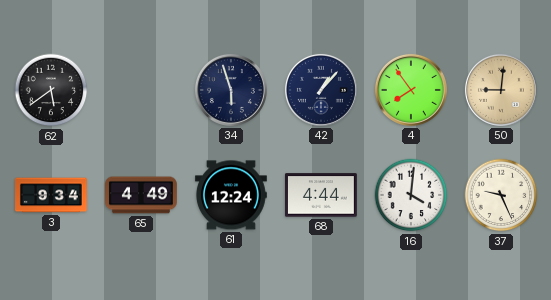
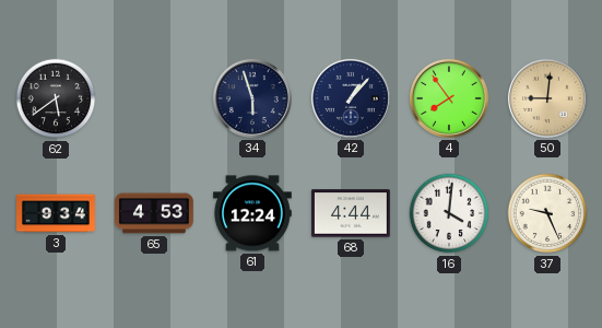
65: 4:49 -> 4:53 (155, 213)
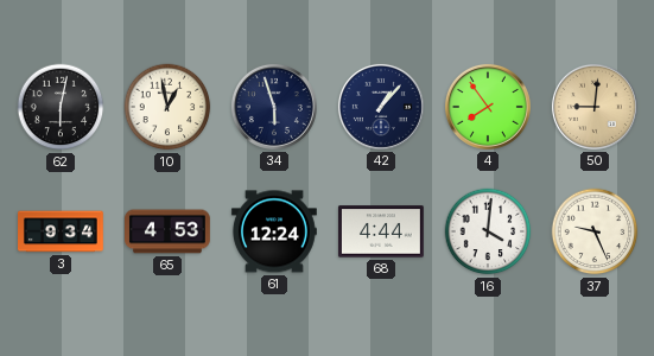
62: 5:39 -> 6:02 (61, 107)
10: none -> 12:58 (167, 107)
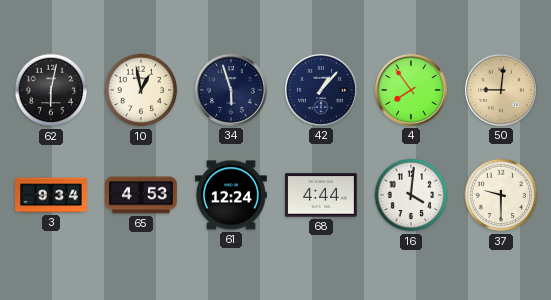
37: 9:26 -> 9:30 (501, 195)
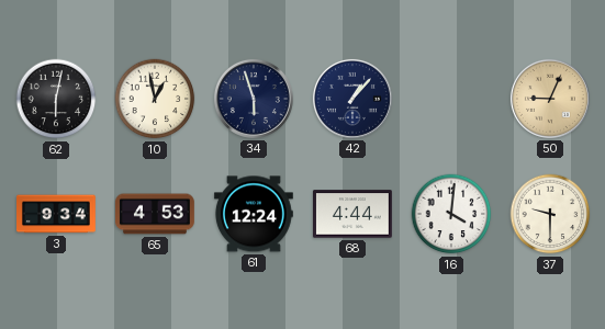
4: 7:54 -> none (411, 90)
50: 9:01 -> 9:04 (550, 99)
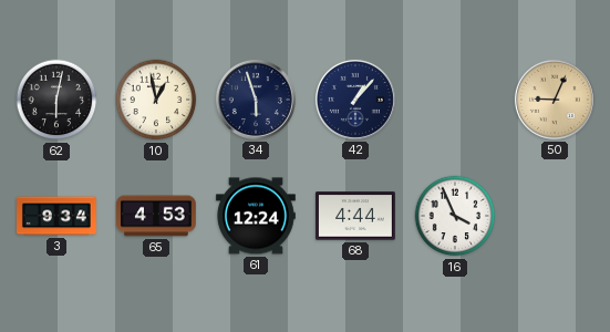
16: 4:01 -> 3:56 (455, 216)
37: 9:30 -> none (550, 214)
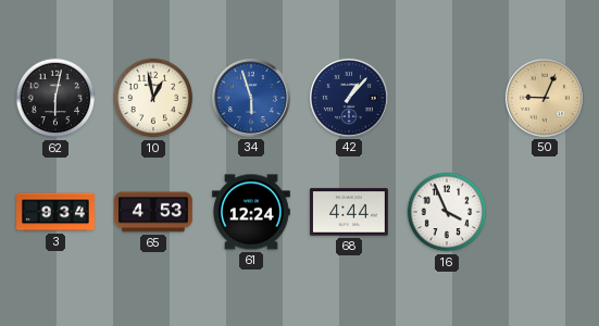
34 dial: navy -> blue (251, 98)
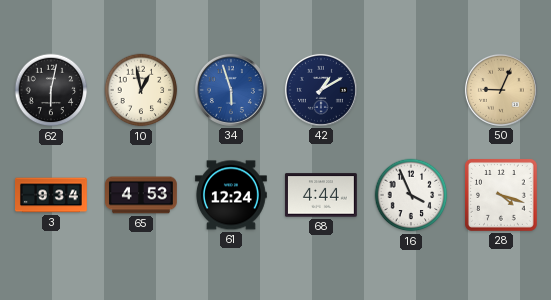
42: 1:07 -> 1:10 (321, 90)
28: none -> 4:18 (501, 195)
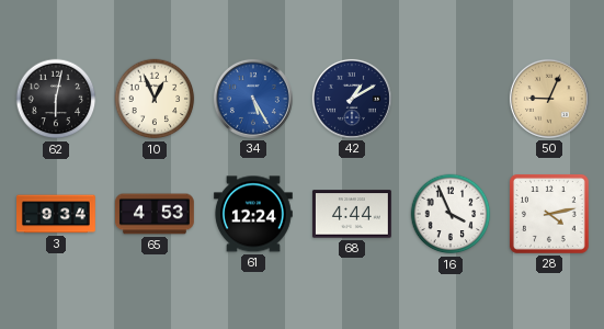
10: 12:58 -> 12:56 (155, 99)
34: 5:57 -> 5:25 (253, 99)
28: 4:18 -> 4:13 (549, 214)
